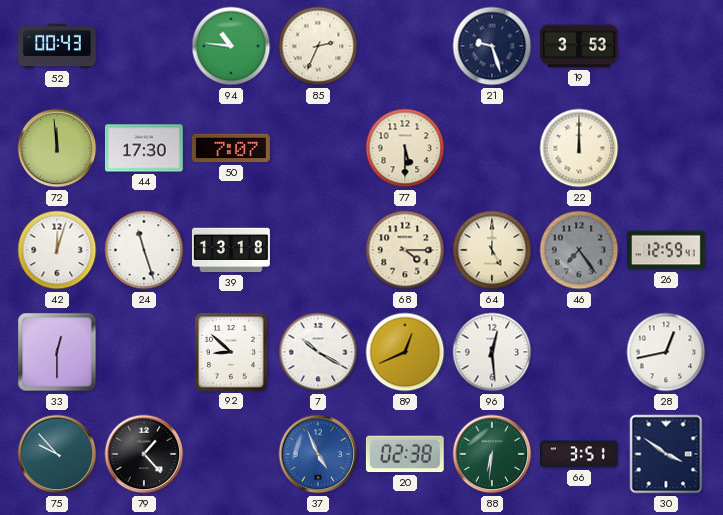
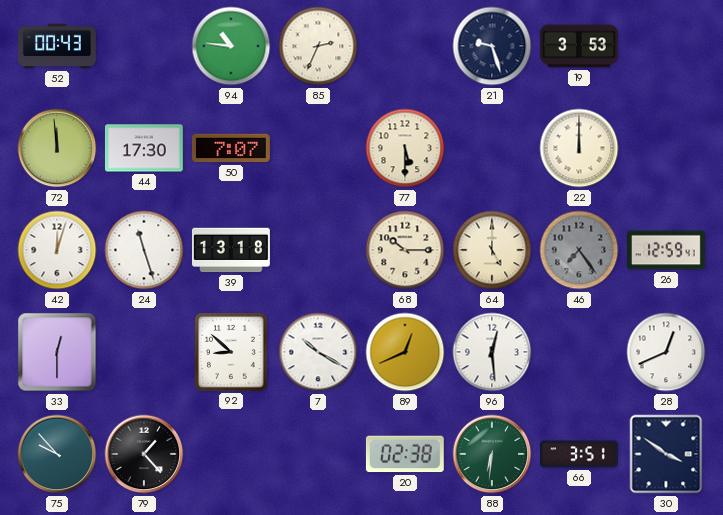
68: 4:15 -> 10:15 (405, 250)
28: 12:43 -> 12:41 (666, 352)
37: 4:56 -> none (318, 454)
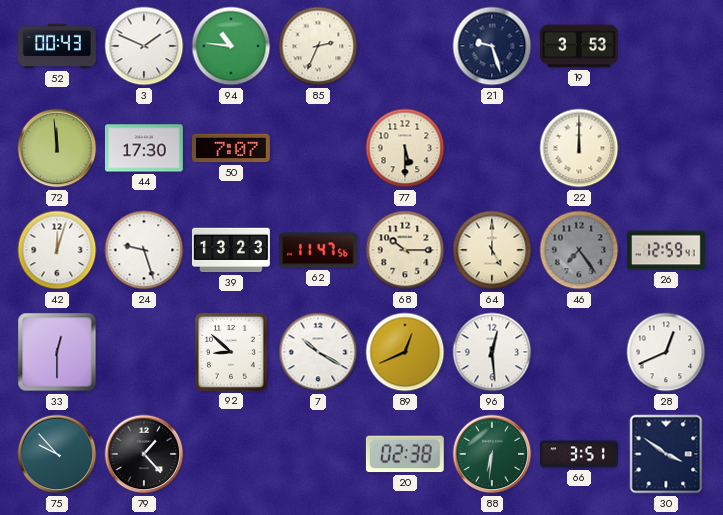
3: none -> 1:49 (144, 46)
24: 11:27 -> 9:27 (144, 250)
39: 13:18 -> 13:23 (232, 250)
62: none -> 11:47 (319, 250)
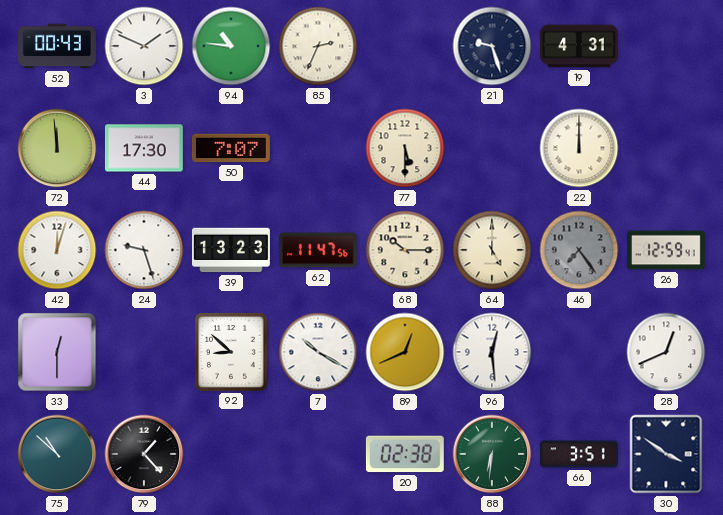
19: 3:53 -> 4:31 (580, 46)
75: 9:53 -> 10:52 (57, 454)
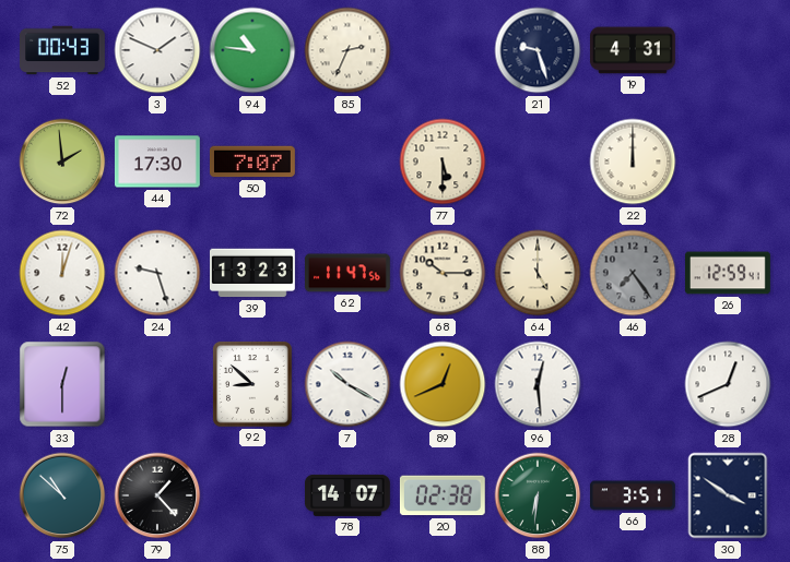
72: 11:59 -> 1:59 (62, 162)
78: none -> 14:07 (349, 495)
